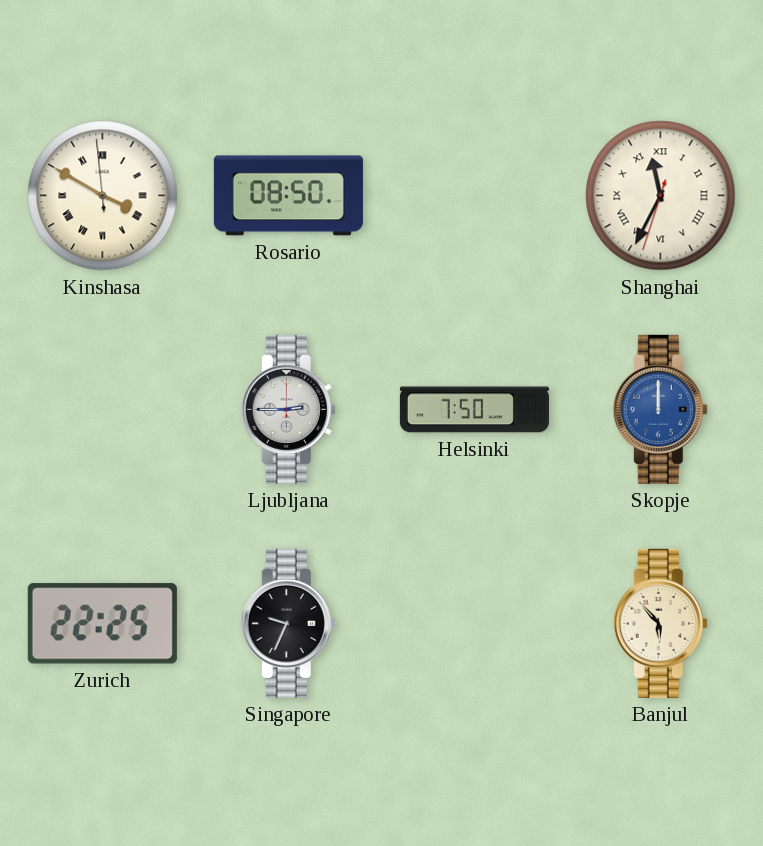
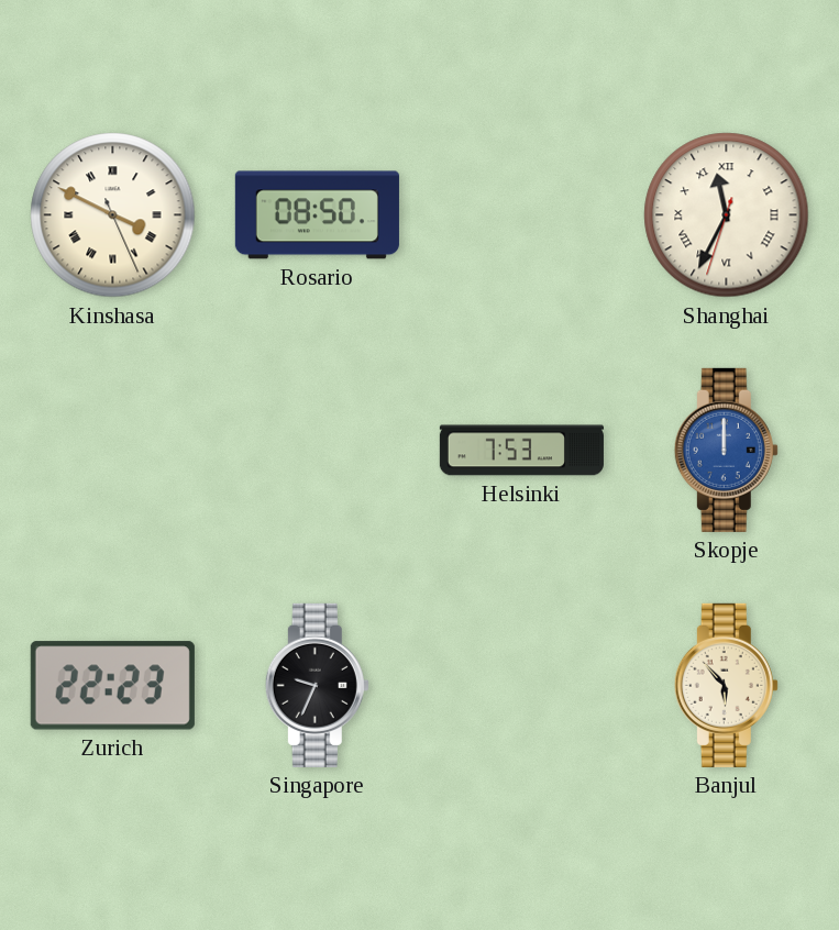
Kinshasa: 3:49:59 -> 3:49:26 (113, 215)
Ljubljana: 2:45 -> none (288, 409)
Helsinki: 7:50 -> 7:53 (521, 451)
Zurich: 22:25 -> 22:23 (112, 686)
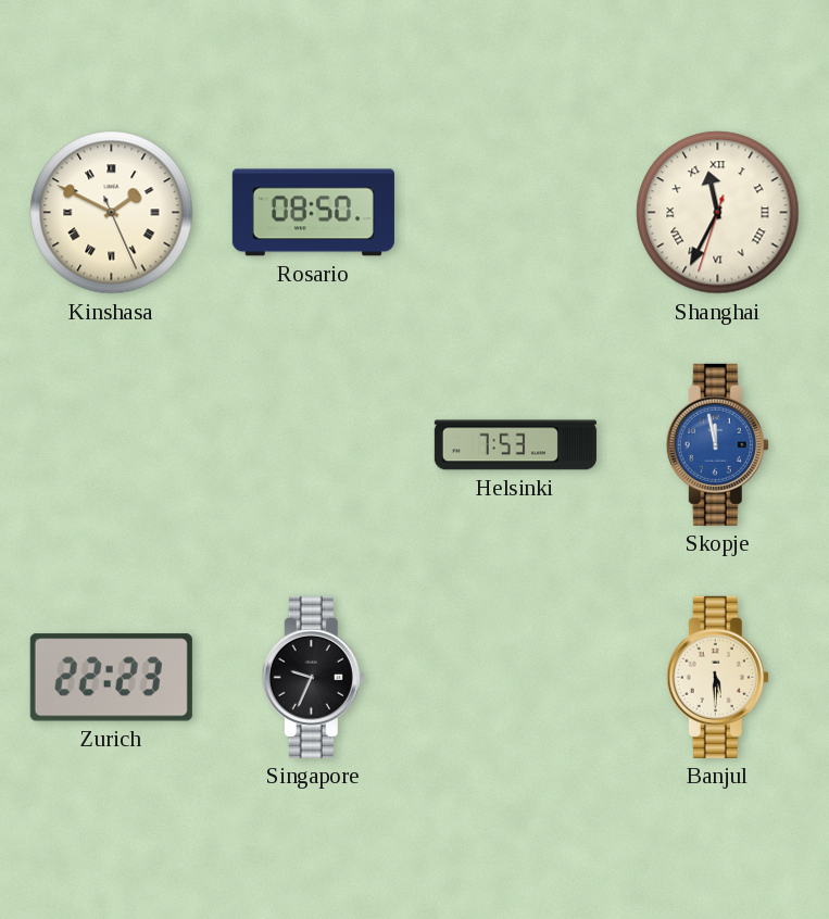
Kinshasa: 3:49 -> 1:49 (112, 213)
Skopje: 12:00 -> 11:58 (717, 444)
Banjul: 5:53 -> 5:30 (717, 677)
